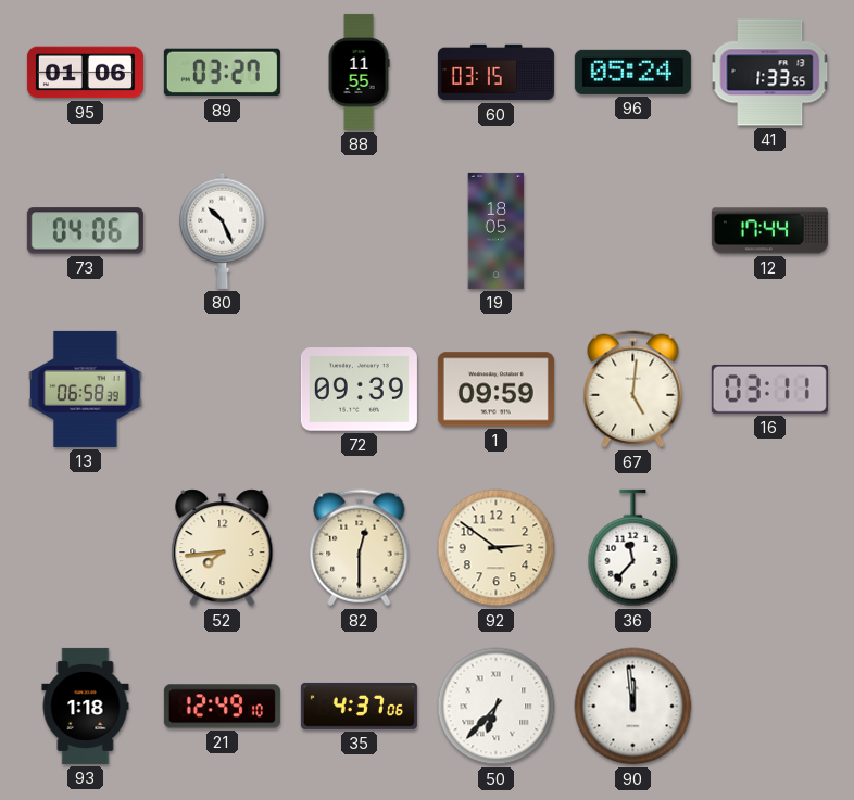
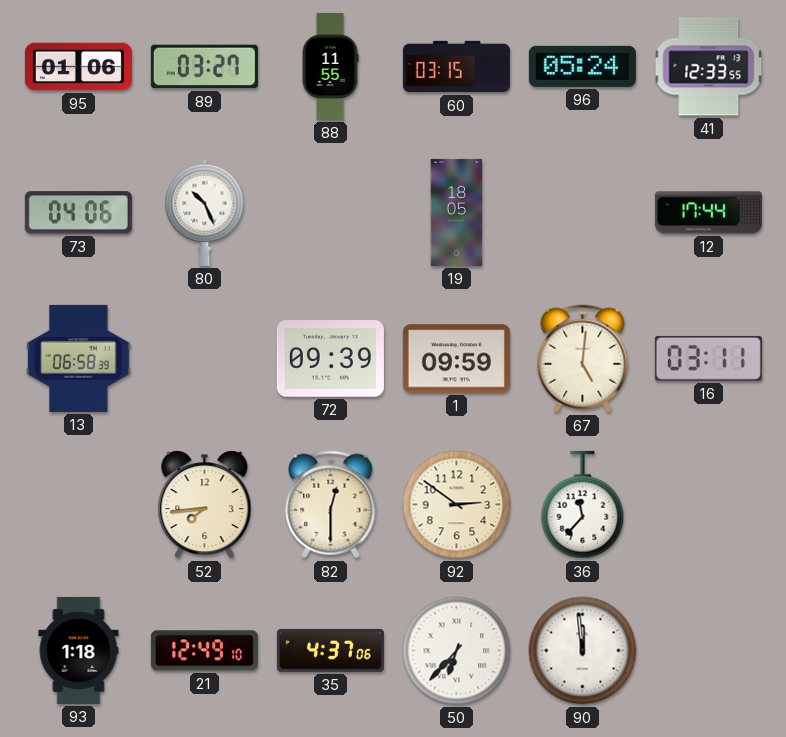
41: 1:33 -> 12:33 (709, 67)
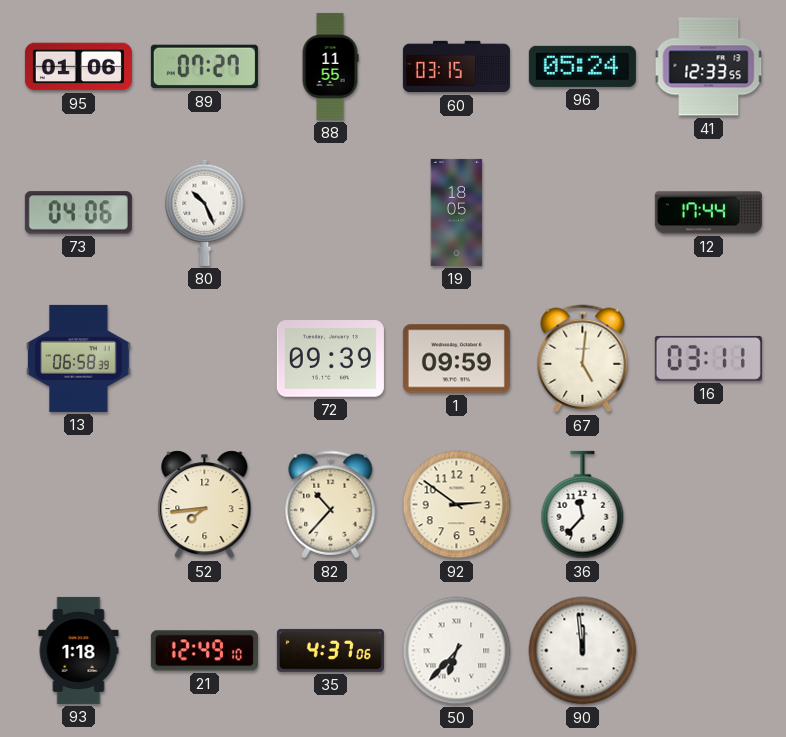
89: 03:27 -> 07:27 (204, 67)
82: 12:30 -> 10:37 (331, 505)
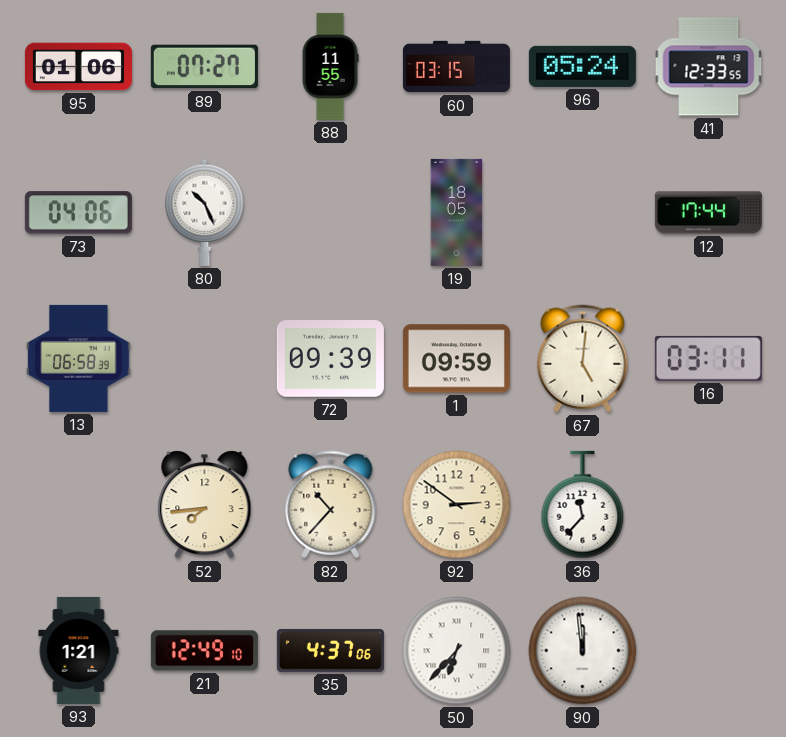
93: 1:18 -> 1:21 (79, 650)
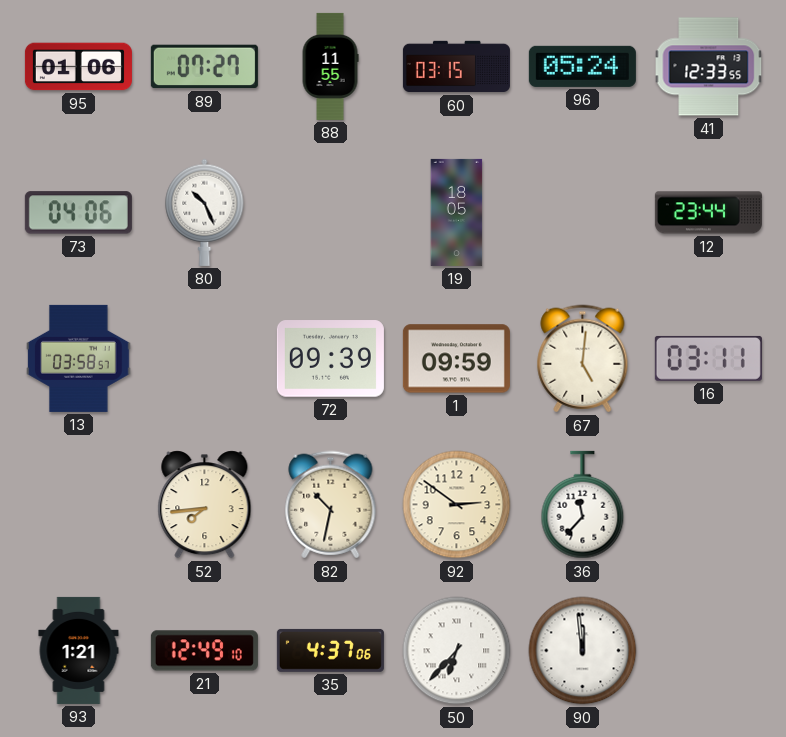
12: 17:44 -> 23:44 (708, 213)
13: 06:58 -> 03:58 (79, 358)
82: 10:37 -> 10:32 (331, 505)
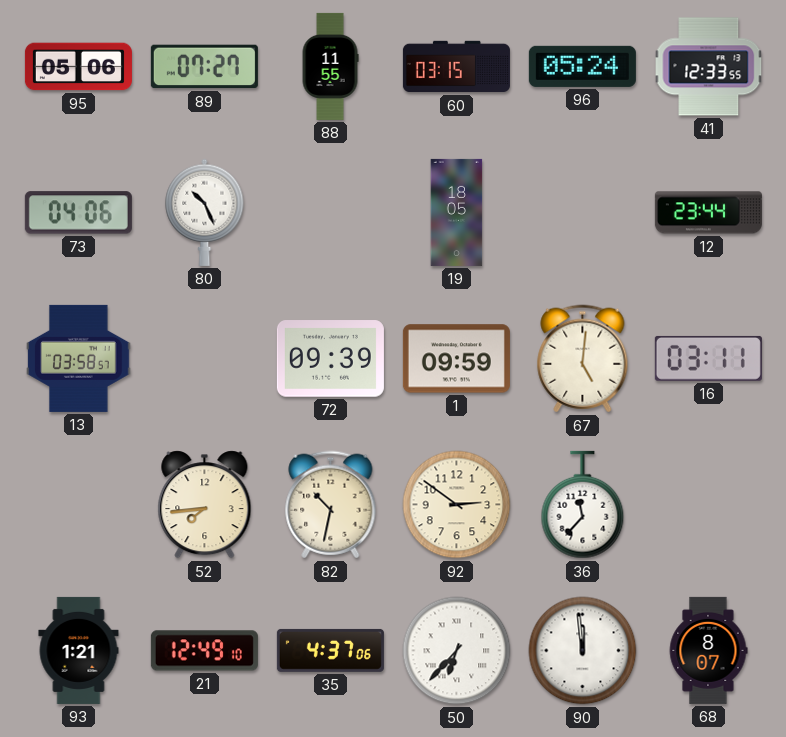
95: 01:06 -> 05:06 (78, 67)
68: none -> 8:07 (708, 650)
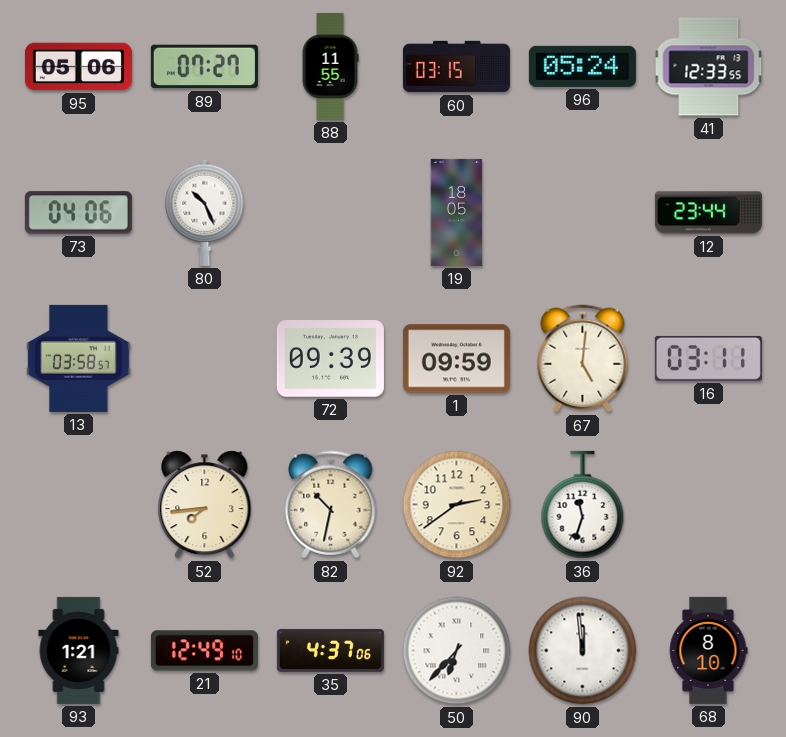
92: 2:51 -> 2:39 (457, 505)
36: 11:37 -> 11:33 (583, 505)
68: 8:07 -> 8:10 (708, 650)
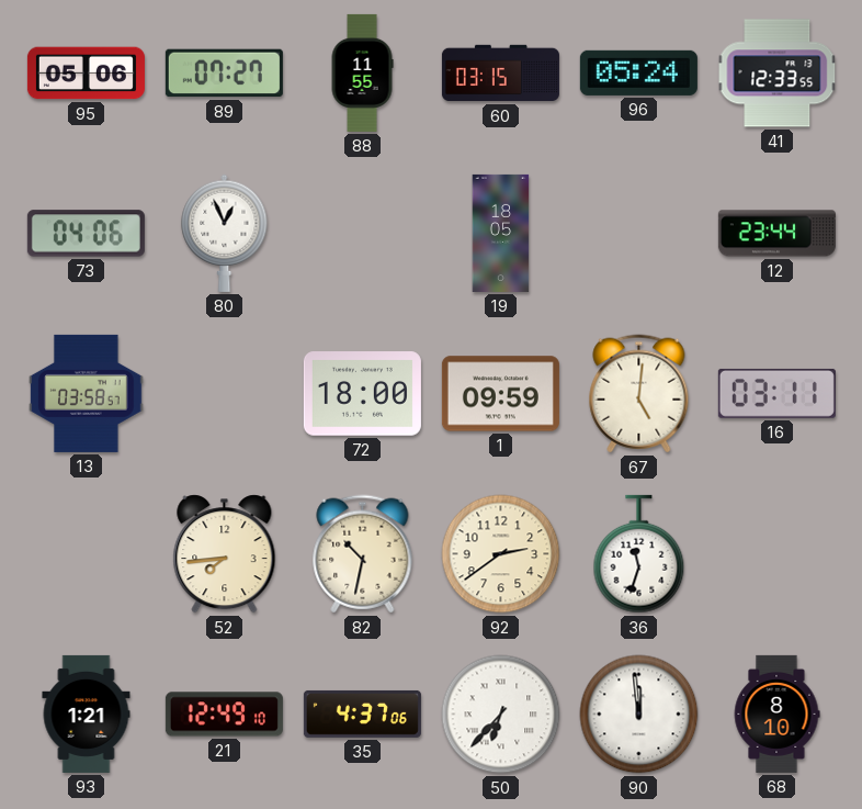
80: 10:26 -> 12:56 (225, 233)
72: 09:39 -> 18:00 (362, 394)
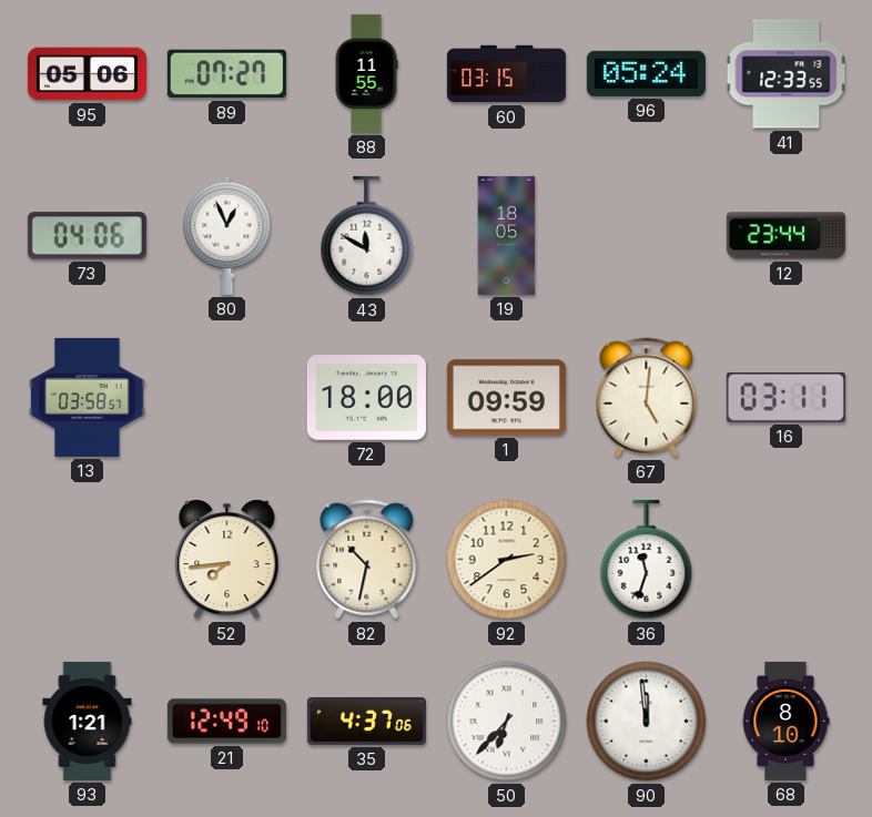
43: none -> 11:50 (367, 236)
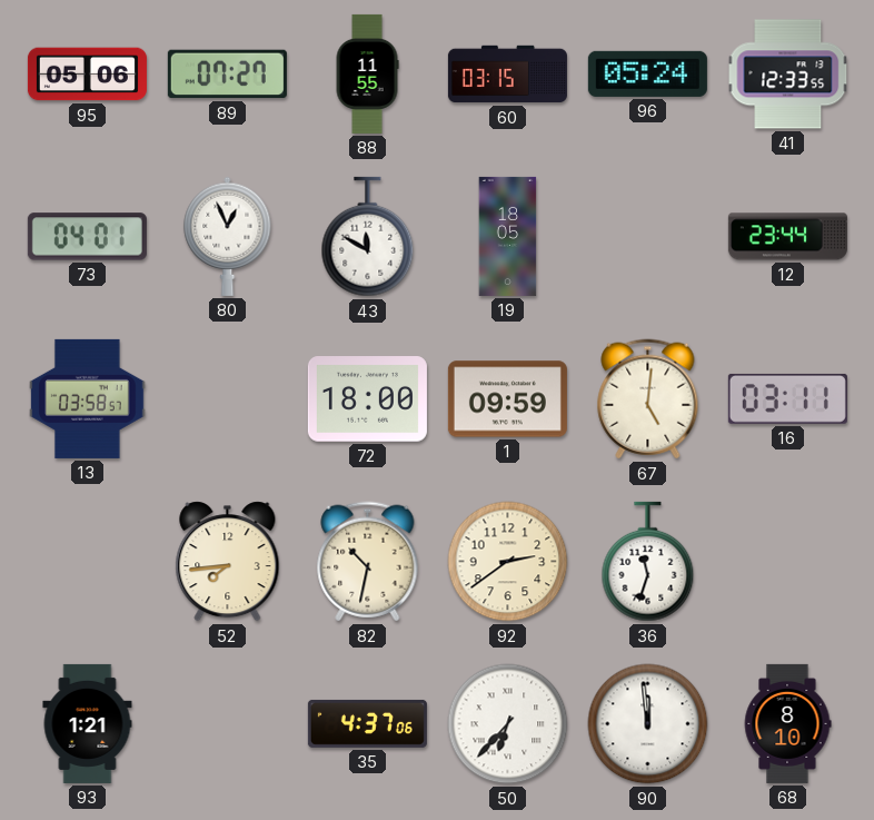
73: 04:06 -> 04:01 (87, 237)
21: 12:49 -> none (226, 722)
